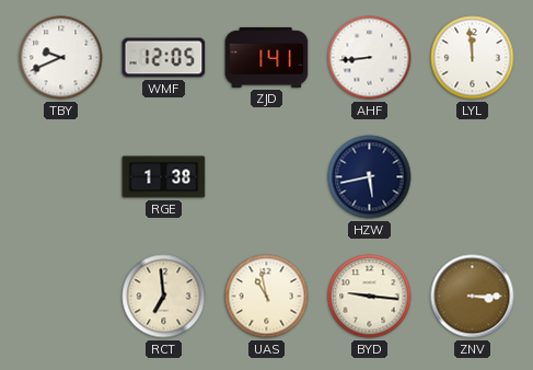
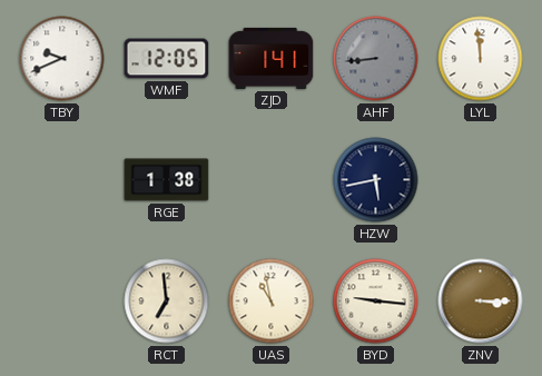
AHF dial: white -> grey (376, 59)
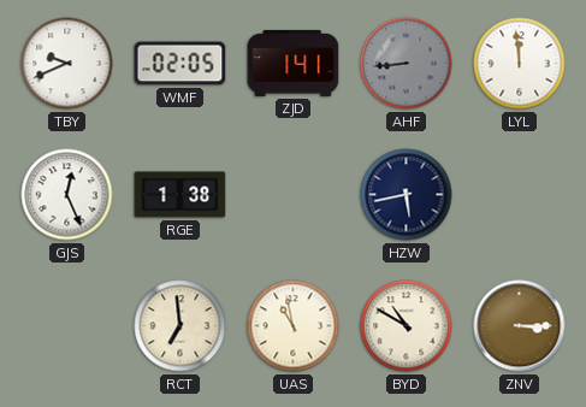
WMF: 12:05 -> 02:05 (180, 64)
GJS: none -> 12:26 (67, 195)
BYD: 9:16 -> 10:50 (407, 326)
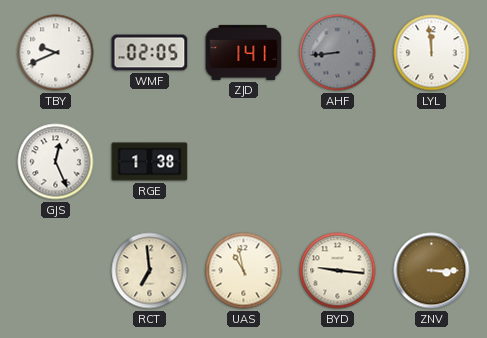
HZW: 5:43 -> none (407, 195)
BYD: 10:50 -> 9:16 (338, 271)
